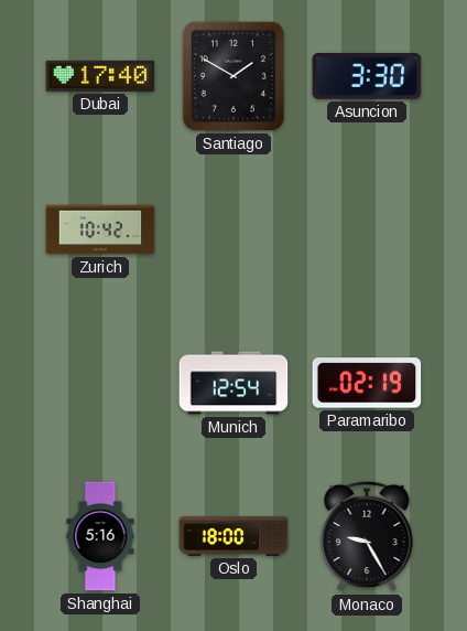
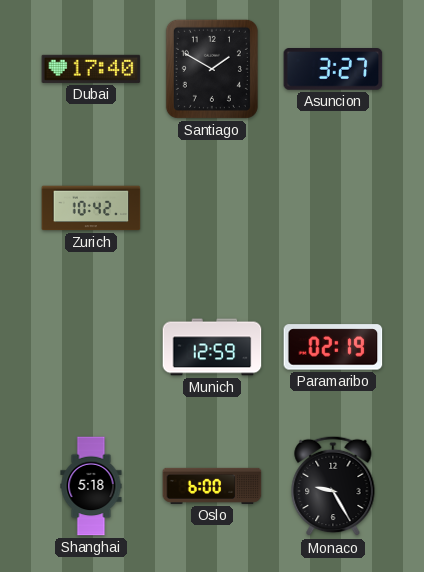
Asuncion: 3:30 -> 3:27 (333, 70)
Munich: 12:54 -> 12:59 (212, 347)
Shanghai: 5:16 -> 5:18 (91, 486)
Oslo: 18:00 -> 6:00 (212, 486)
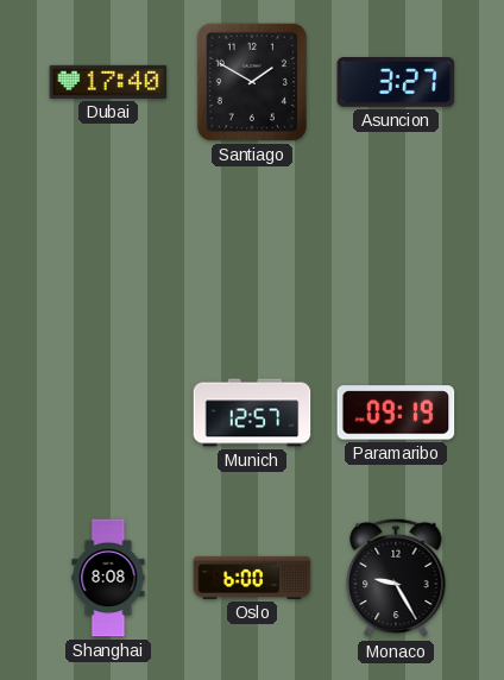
Zurich: 10:42 -> none (91, 208)
Munich: 12:59 -> 12:57 (252, 413)
Paramaribo: 02:19 -> 09:19 (396, 413)
Shanghai: 5:18 -> 8:08 (108, 578)
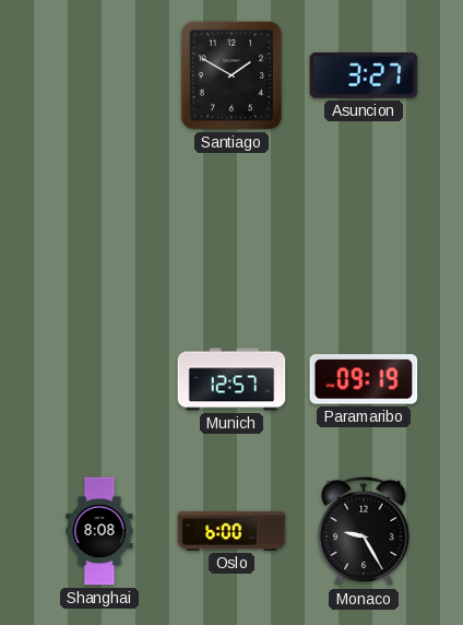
Dubai: 17:40 -> none (108, 82)
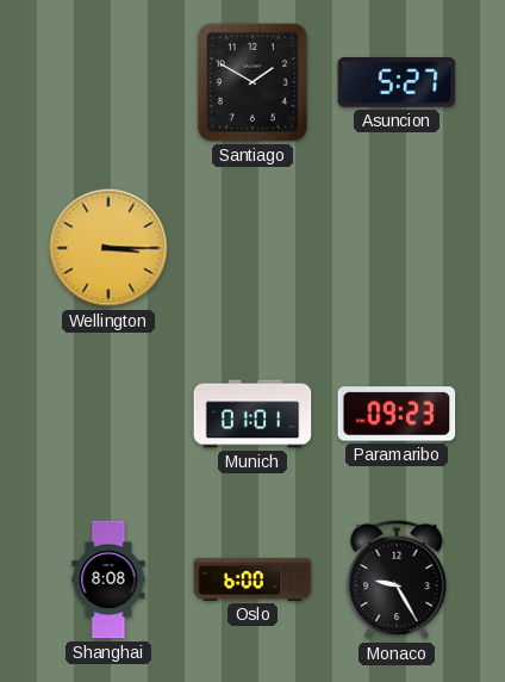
Asuncion: 3:27 -> 5:27 (397, 83)
Wellington: none -> 3:15 (108, 248)
Munich: 12:57 -> 01:01 (253, 414)
Paramaribo: 09:19 -> 09:23 (397, 414)
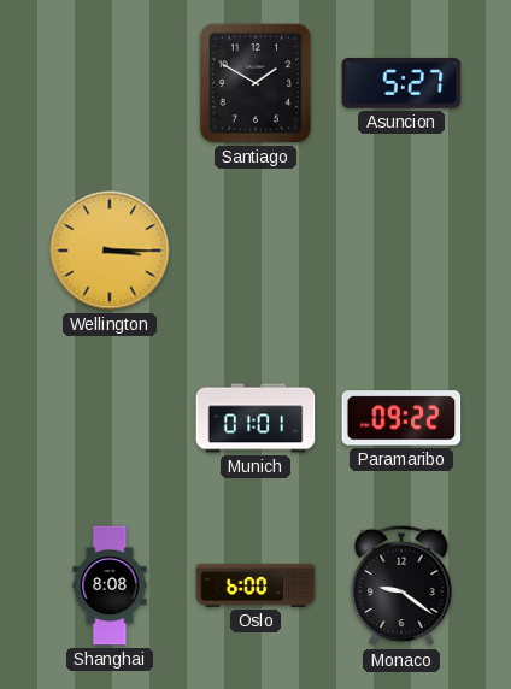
Paramaribo: 09:23 -> 09:22 (401, 418)
Monaco: 9:25 -> 9:21 (401, 585)
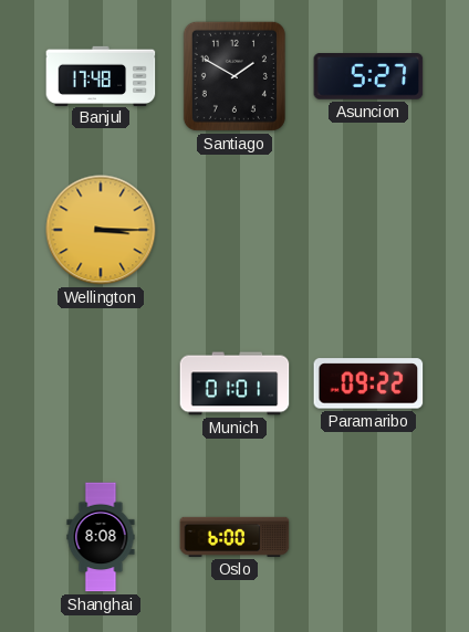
Banjul: none -> 17:48 (101, 75)
Monaco: 9:21 -> none (401, 585)
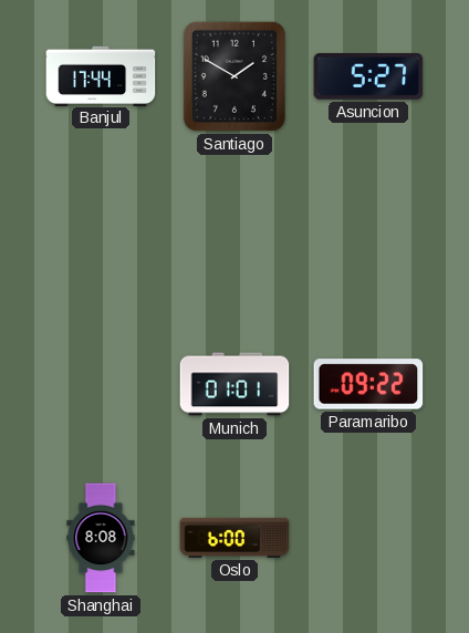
Banjul: 17:48 -> 17:44 (101, 75)
Wellington: 3:15 -> none (101, 230)
